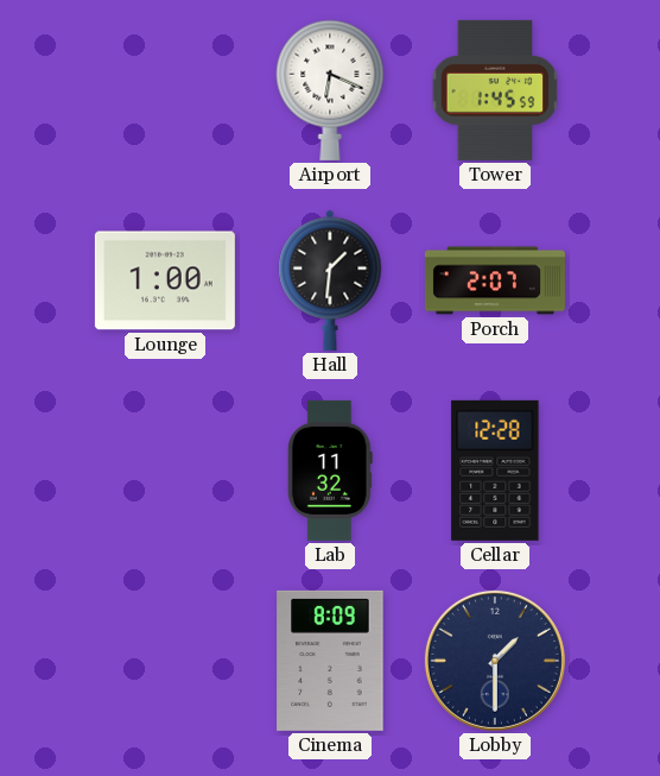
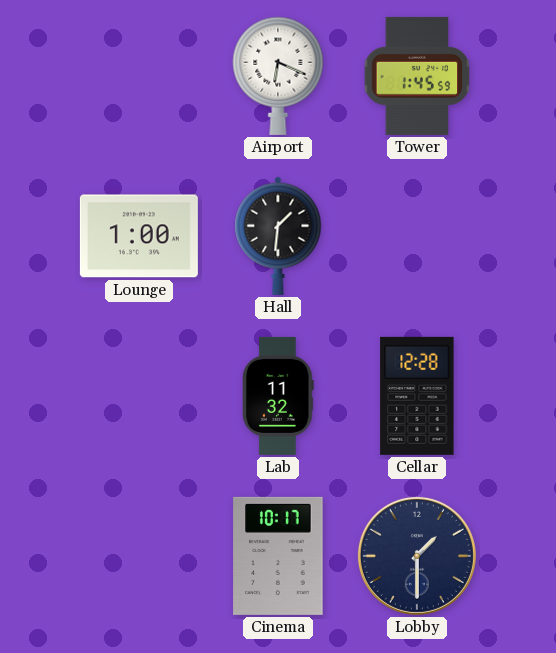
Porch: 2:07 -> none (495, 280)
Cinema: 8:09 -> 10:17 (278, 556)
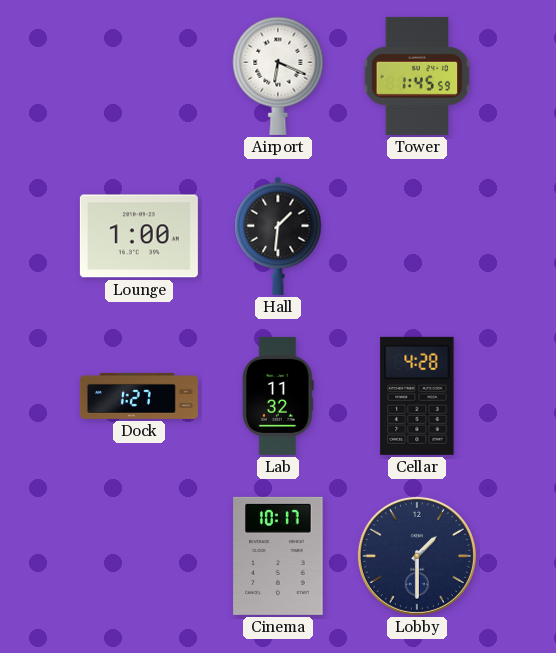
Dock: none -> 1:27 (139, 396)
Cellar: 12:28 -> 4:28 (417, 396)
